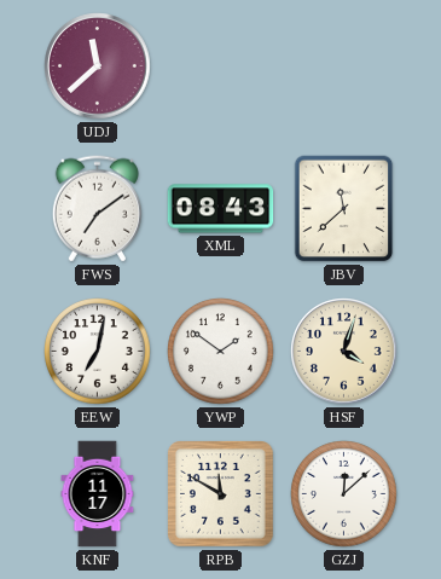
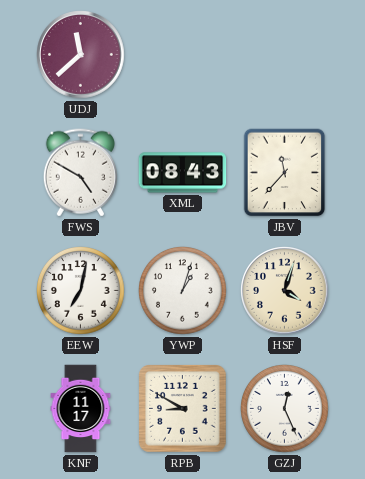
FWS: 7:09 -> 4:50 (80, 173)
JBV: 11:38 -> 11:37 (285, 173)
YWP: 1:51 -> 1:03 (183, 291)
RPB: 11:50 -> 8:50 (183, 409)
GZJ: 12:08 -> 12:26 (285, 409)
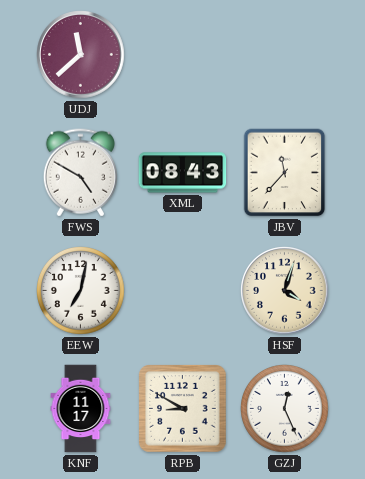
YWP: 1:03 -> none (183, 291)
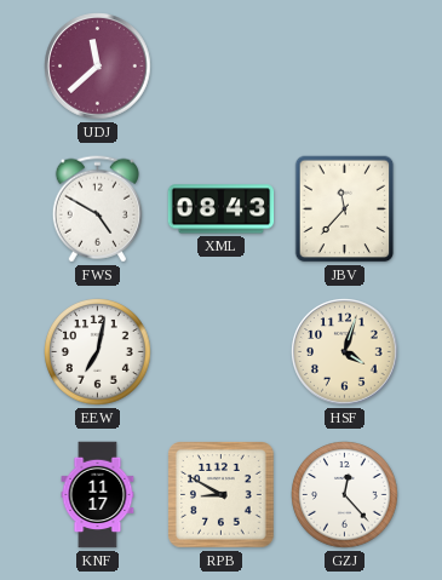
GZJ: 12:26 -> 12:23 (345, 495)
